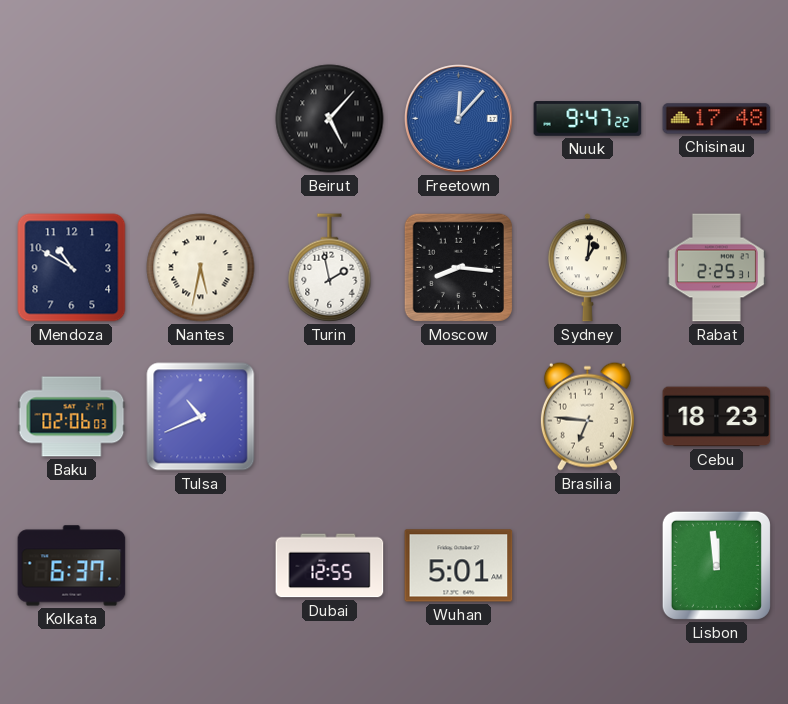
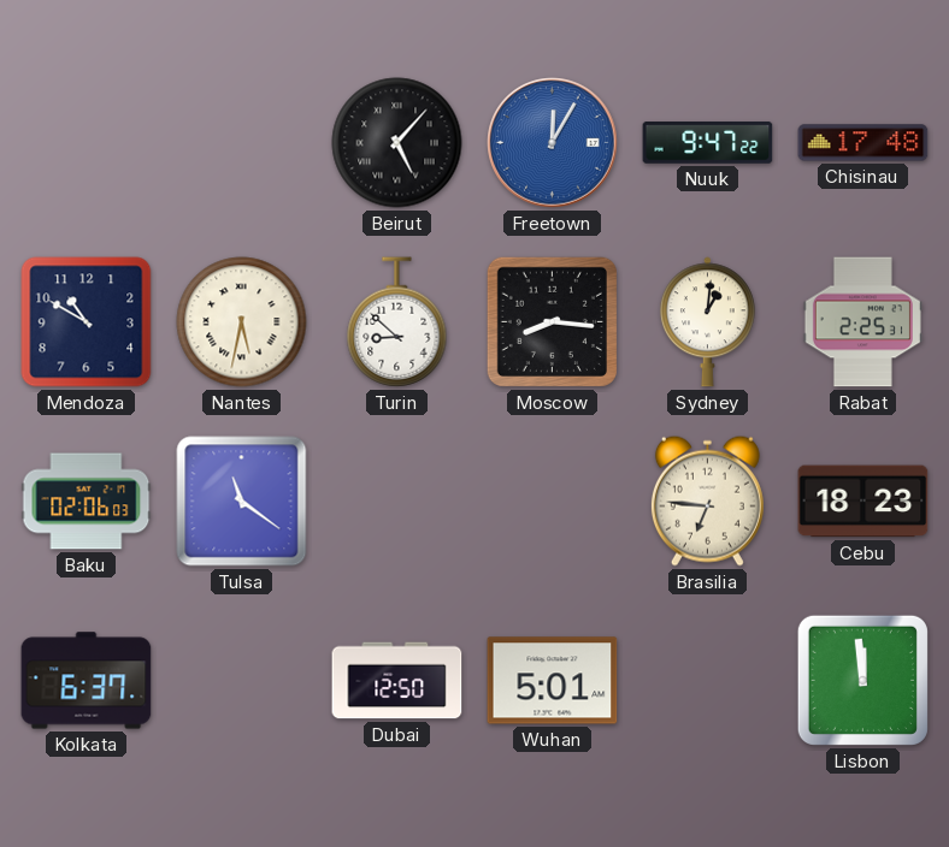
Freetown: 12:07 -> 12:05 (553, 143)
Turin: 1:58 -> 8:52 (397, 322)
Tulsa: 10:41 -> 11:21 (242, 502)
Dubai: 12:55 -> 12:50 (397, 681)
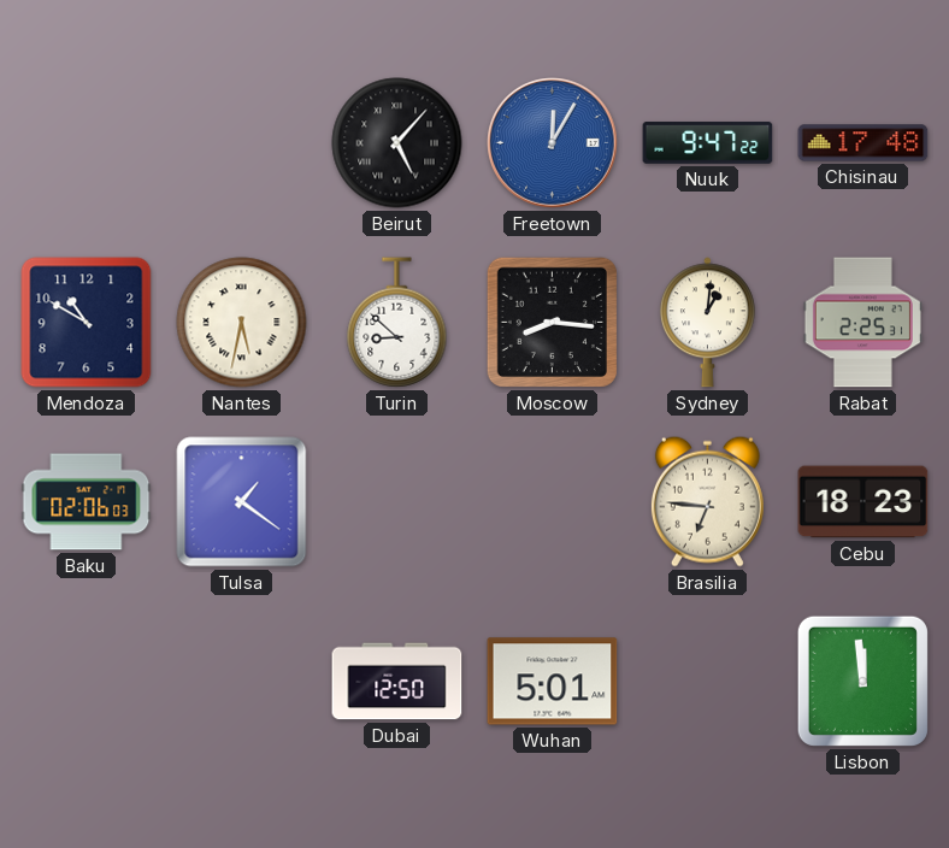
Tulsa: 11:21 -> 1:21 (242, 502)
Kolkata: 6:37 -> none (87, 681)
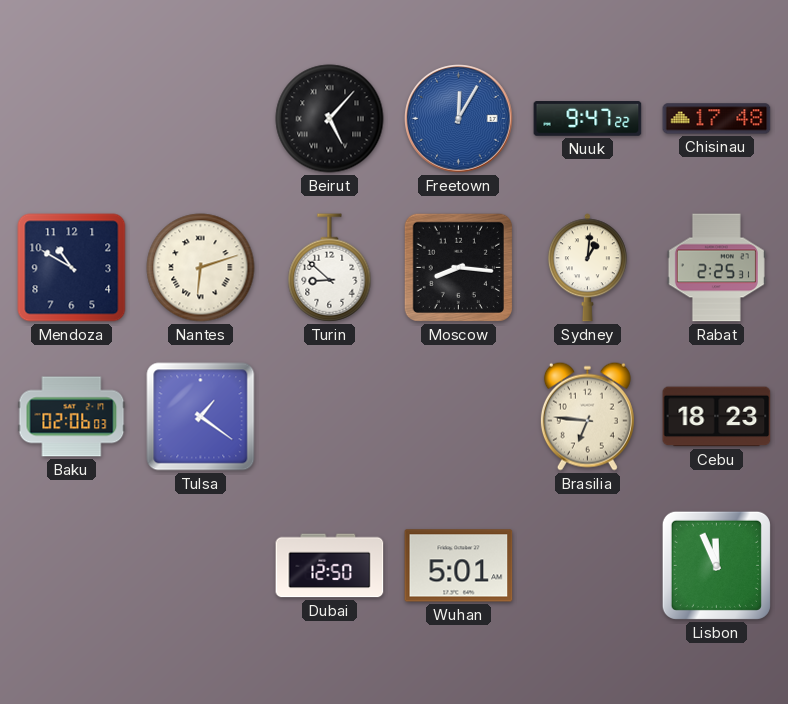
Nantes: 5:32 -> 6:12 (201, 268)
Lisbon: 11:59 -> 11:56 (716, 565)
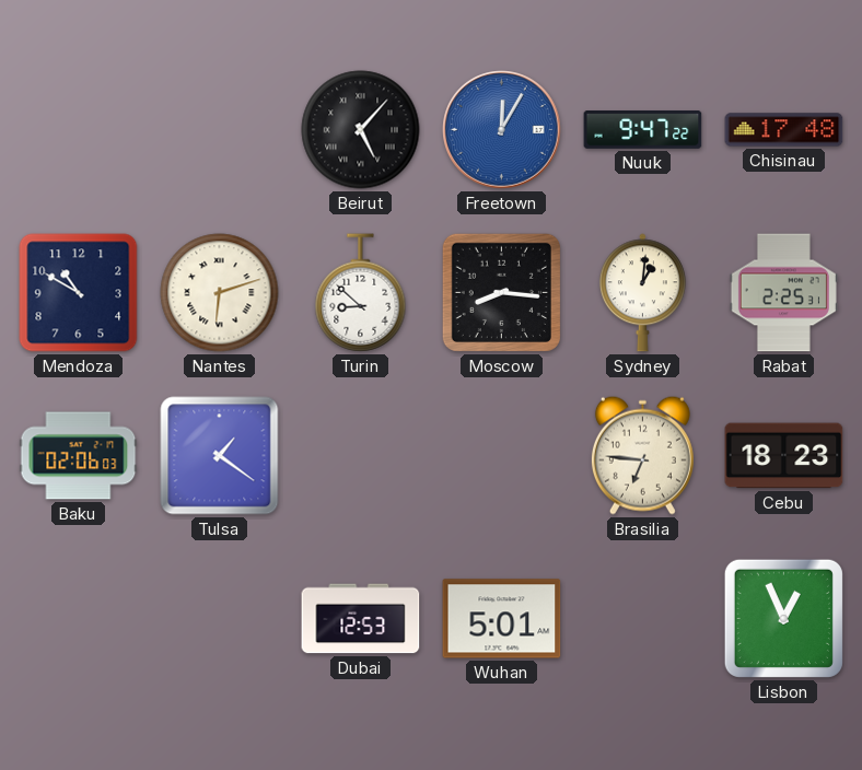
Dubai: 12:50 -> 12:53 (361, 619)
Lisbon: 11:56 -> 12:56 (783, 618)
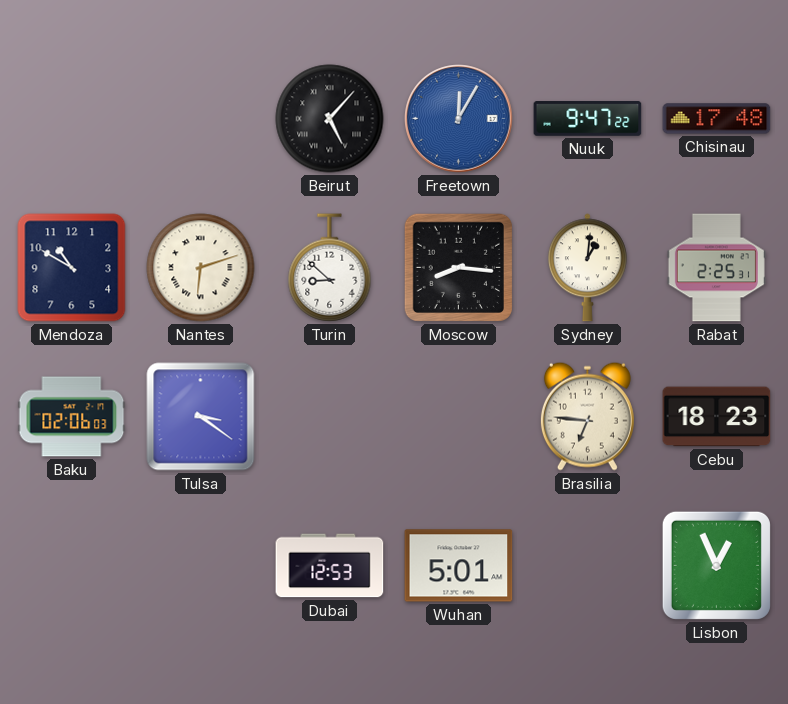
Tulsa: 1:21 -> 3:21 (201, 417)
